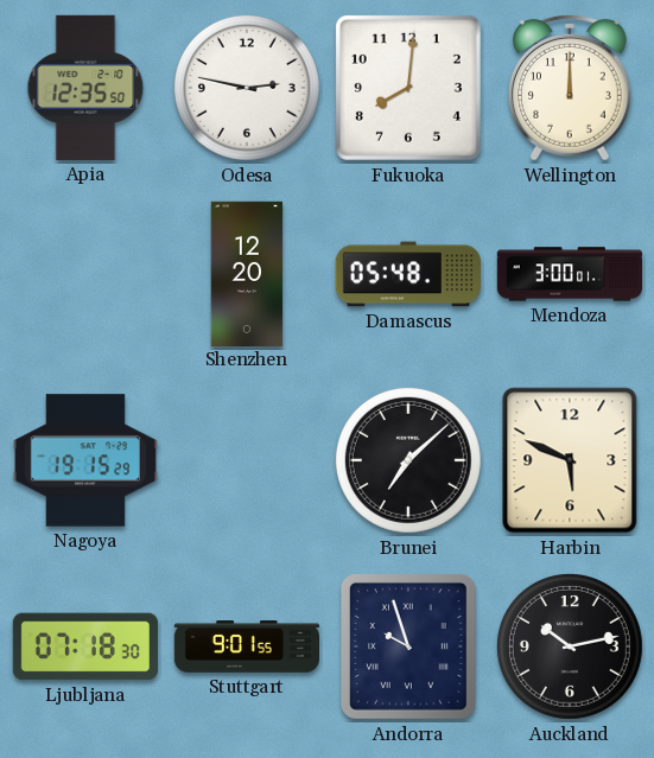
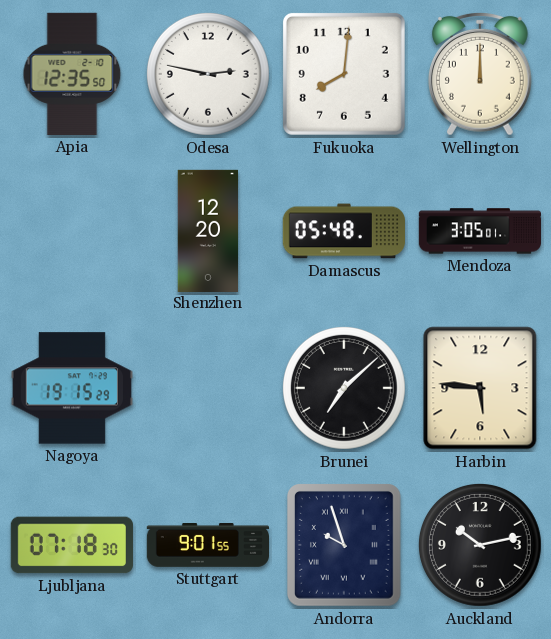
Mendoza: 3:00 -> 3:05 (479, 231)
Harbin: 5:49 -> 5:46 (480, 388)
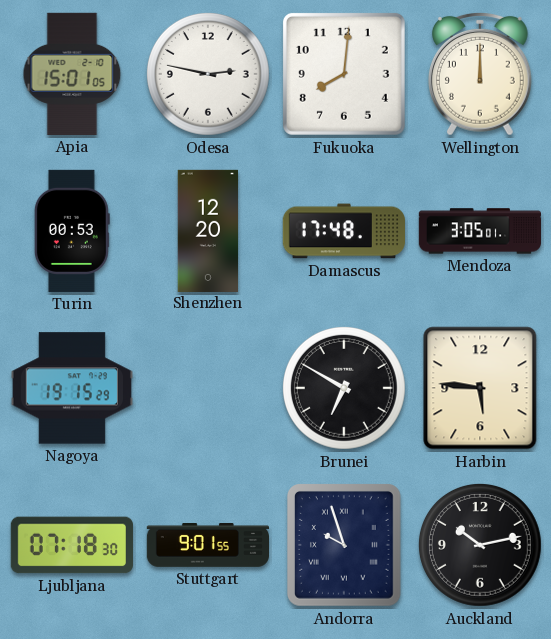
Apia: 12:35 -> 15:01 (72, 74)
Turin: none -> 00:53 (72, 231)
Damascus: 05:48 -> 17:48 (344, 231)
Brunei: 7:08 -> 6:50 (344, 388)
